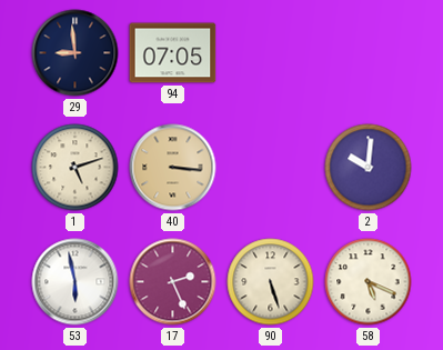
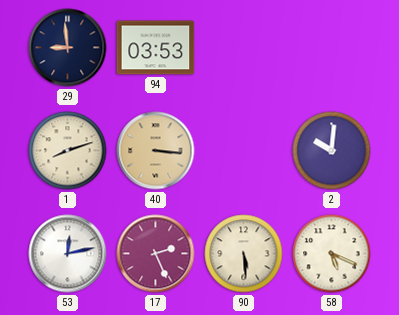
94: 07:05 -> 03:53 (156, 48)
1: 5:12 -> 8:12 (68, 151)
53: 5:58 -> 12:13 (68, 254)
90: 5:27 -> 5:29 (244, 254)
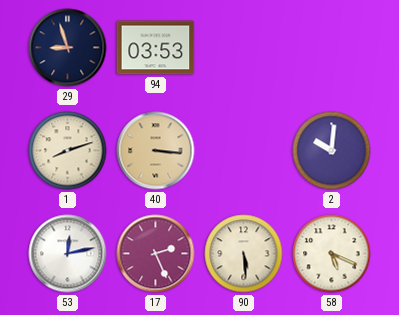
29: 8:59 -> 8:57 (68, 48)
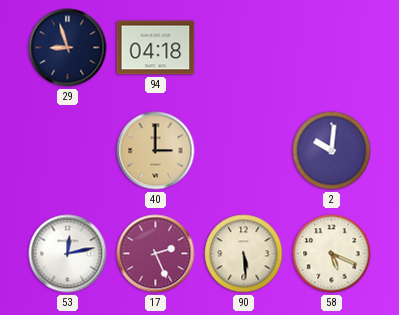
94: 03:53 -> 04:18 (156, 48)
1: 8:12 -> none (68, 151)
40: 3:16 -> 3:00 (156, 151)
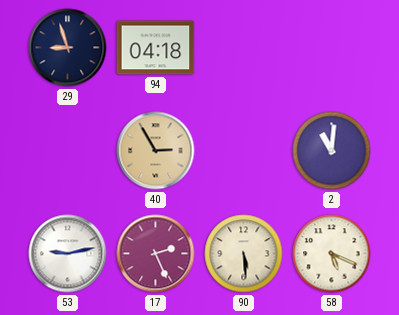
40: 3:00 -> 2:55 (156, 151)
2: 10:01 -> 11:01 (332, 151)
53: 12:13 -> 9:13 (68, 254)
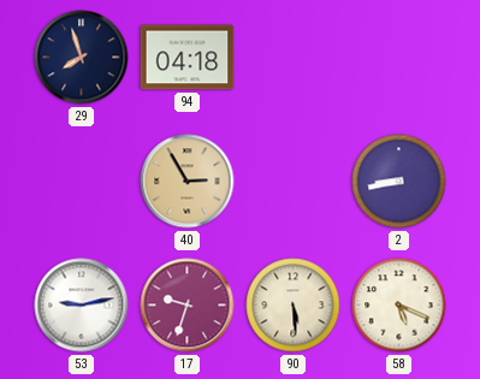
29: 8:57 -> 7:57 (82, 58)
2: 11:01 -> 8:43 (399, 182)
17: 2:26 -> 9:33 (188, 306)
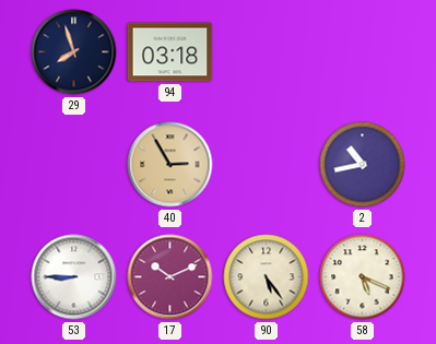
94: 04:18 -> 03:18 (170, 52)
2: 8:43 -> 10:43 (363, 165)
53: 9:13 -> 8:45 (74, 277)
17: 9:33 -> 10:11 (170, 277)
90: 5:29 -> 5:24 (267, 277)
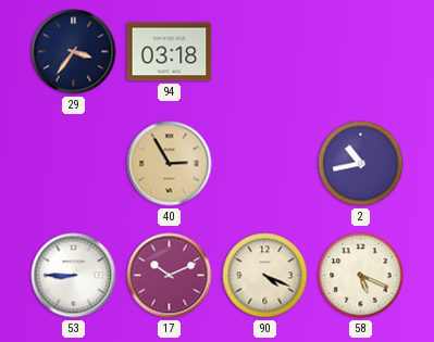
29: 7:57 -> 3:36 (74, 52)
90: 5:24 -> 4:19 (265, 276)
